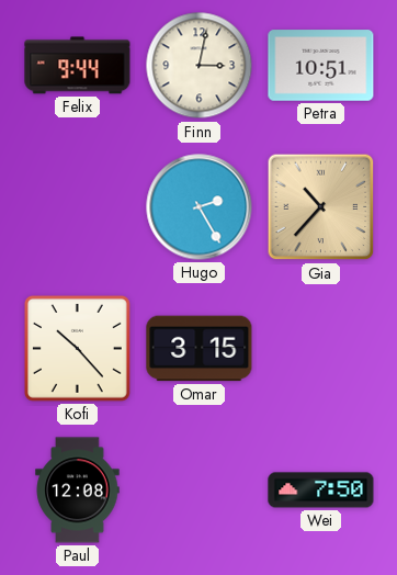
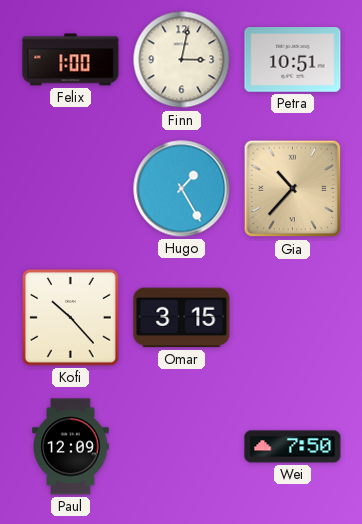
Felix: 9:44 -> 1:00 (71, 60)
Hugo: 2:25 -> 1:25 (182, 189)
Paul: 12:08 -> 12:09 (71, 447)
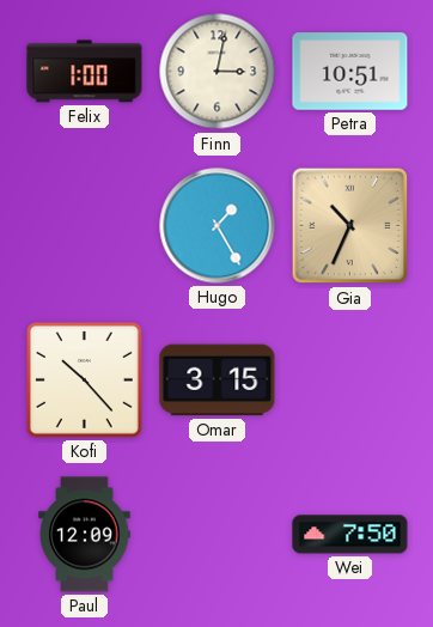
Gia: 10:37 -> 10:34 (350, 226)
